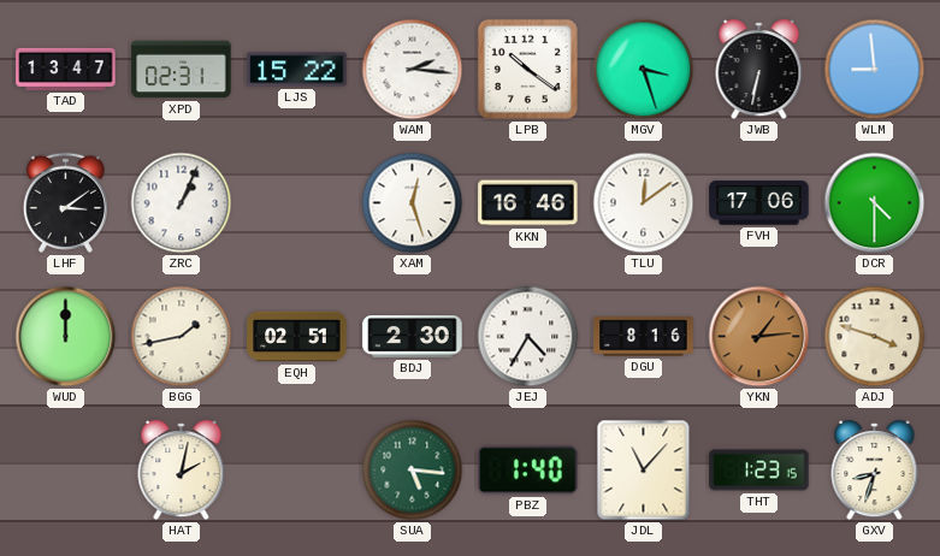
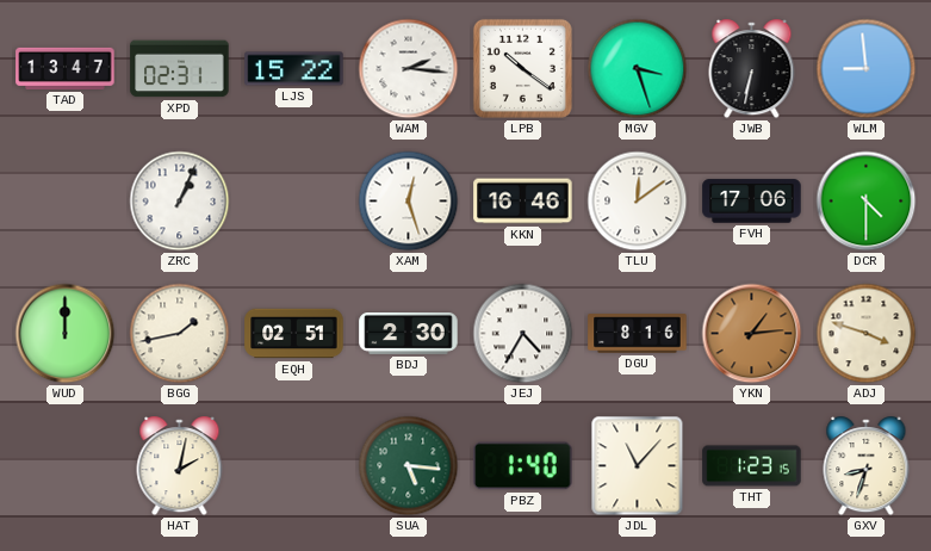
LHF: 3:09 -> none (65, 202)
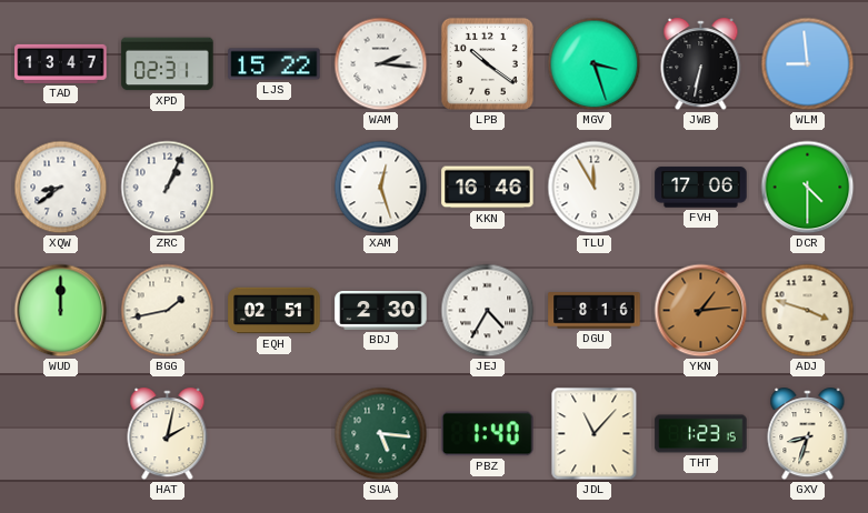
XQW: none -> 8:39 (61, 188)
TLU: 12:09 -> 11:55 (595, 188)
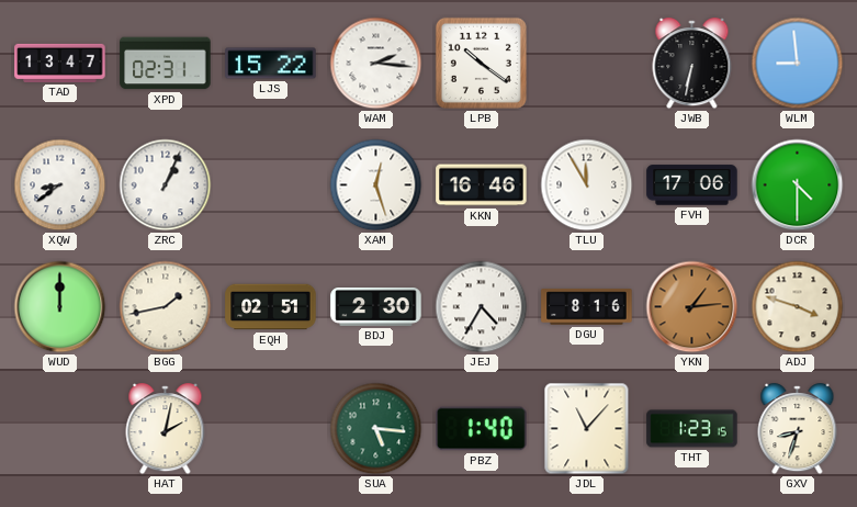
MGV: 3:27 -> none (595, 64)
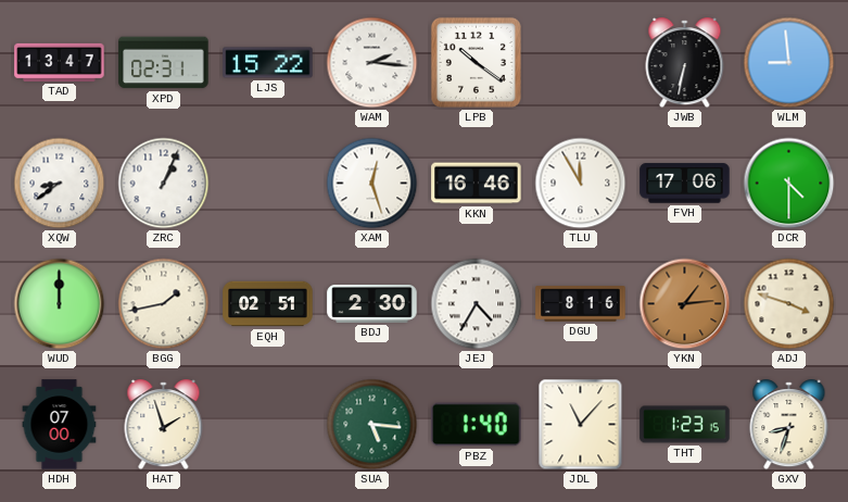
HDH: none -> 07:00 (60, 425)
HAT: 2:02 -> 1:57 (164, 425)
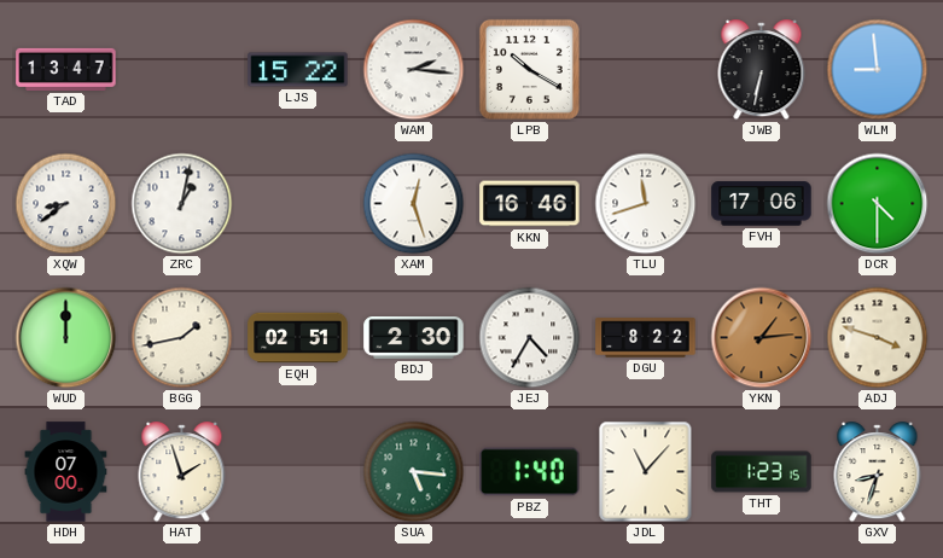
XPD: 02:31 -> none (164, 63)
LPB: 10:21 -> 10:20 (529, 69)
ZRC: 1:04 -> 1:02 (182, 204)
TLU: 11:55 -> 11:42 (646, 204)
DGU: 8:16 -> 8:22 (646, 338)
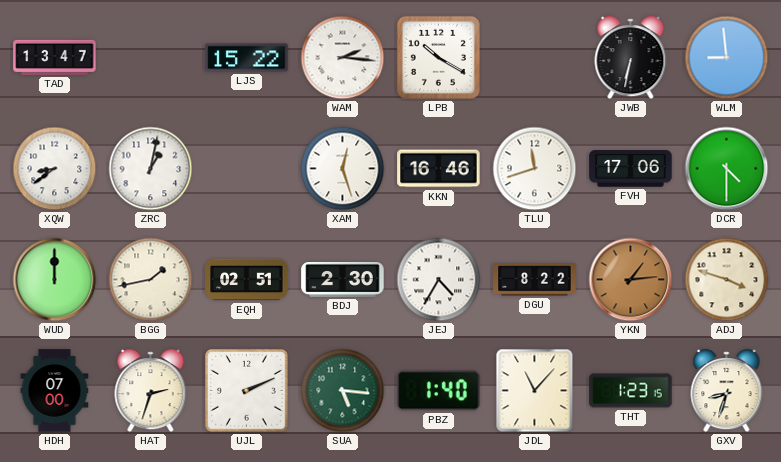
HAT: 1:57 -> 2:33 (151, 391)
UJL: none -> 2:11 (247, 391)
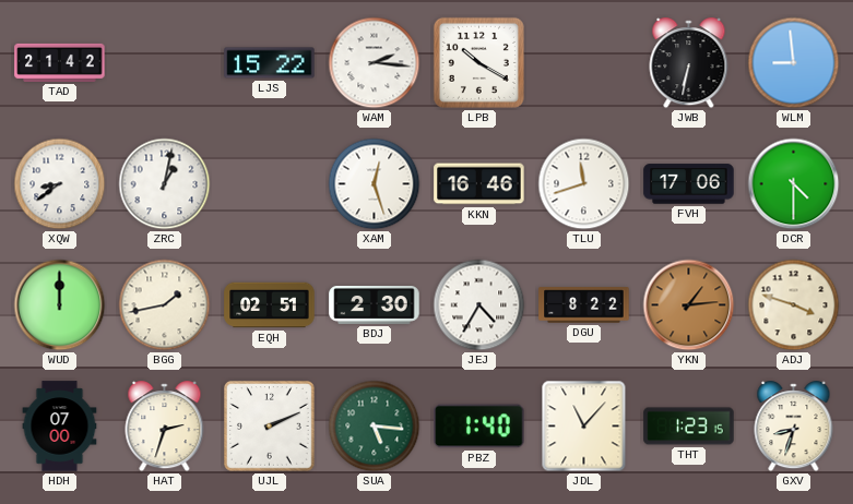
TAD: 13:47 -> 21:42 (60, 62)
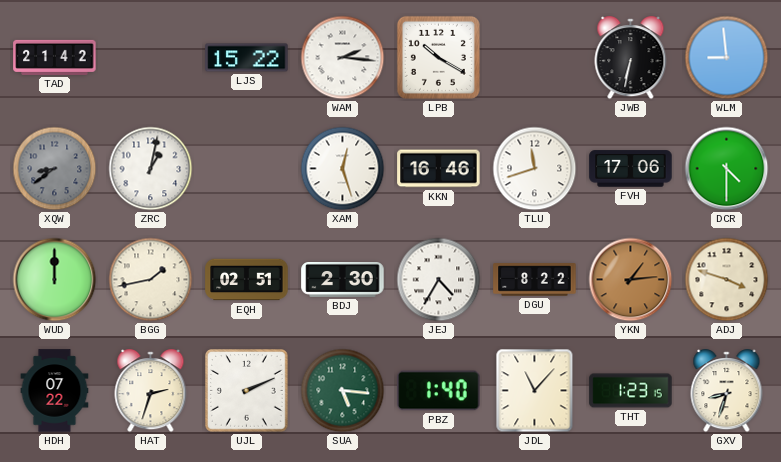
XQW dial: white -> grey (55, 169)
HDH: 07:00 -> 07:22 (55, 391)
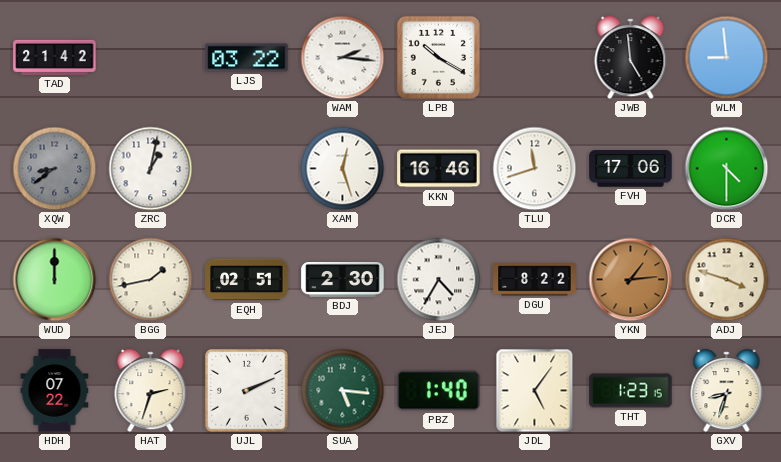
LJS: 15:22 -> 03:22 (247, 58)
JWB: 6:32 -> 4:59 (631, 58)
JDL: 11:07 -> 5:06 (535, 391)
